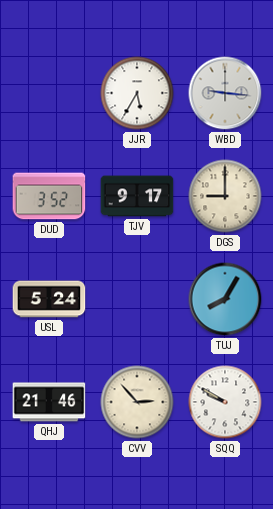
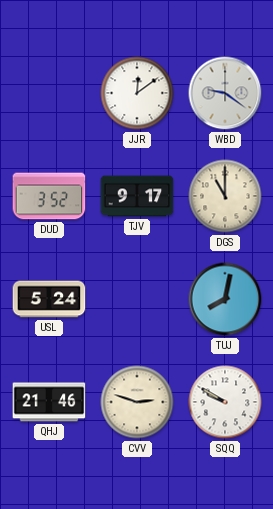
JJR: 5:35 -> 12:09 (137, 93)
WBD: 9:16 -> 9:21 (225, 93)
DGS: 9:00 -> 11:00 (225, 196)
TUJ: 8:05 -> 8:02 (225, 299)
CVV: 2:53 -> 2:48 (137, 402)
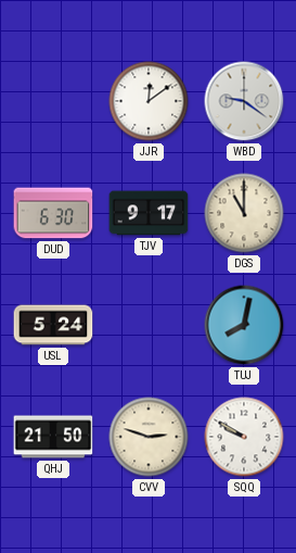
DUD: 3:52 -> 6:30 (53, 213)
QHJ: 21:46 -> 21:50 (53, 437)
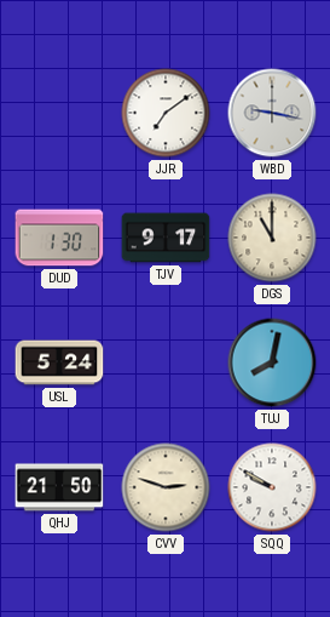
JJR: 12:09 -> 7:09 (166, 113)
WBD: 9:21 -> 9:17 (272, 113)
DUD: 6:30 -> 1:30 (59, 238)
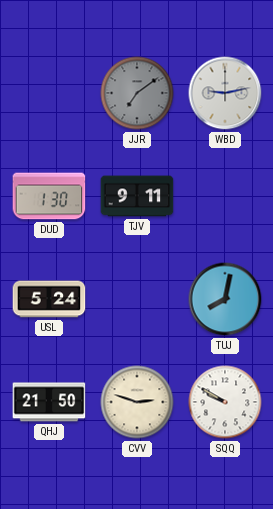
JJR dial: white -> grey (137, 93)
WBD: 9:17 -> 9:13 (225, 93)
TJV: 9:17 -> 9:11 (137, 196)
DGS: 11:00 -> none (272, 238)
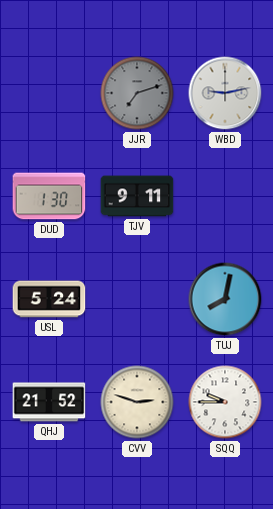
JJR: 7:09 -> 7:12 (137, 93)
QHJ: 21:50 -> 21:52 (49, 402)
SQQ: 9:50 -> 9:45 (225, 402)
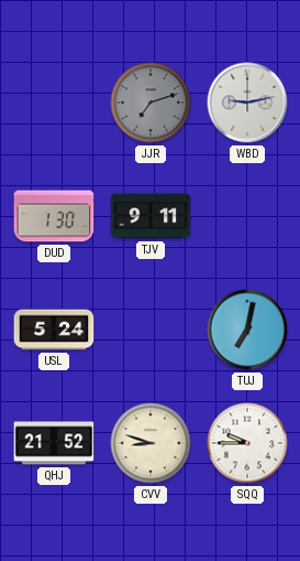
TUJ: 8:02 -> 7:02 (247, 330)
CVV: 2:48 -> 8:48 (151, 443)
